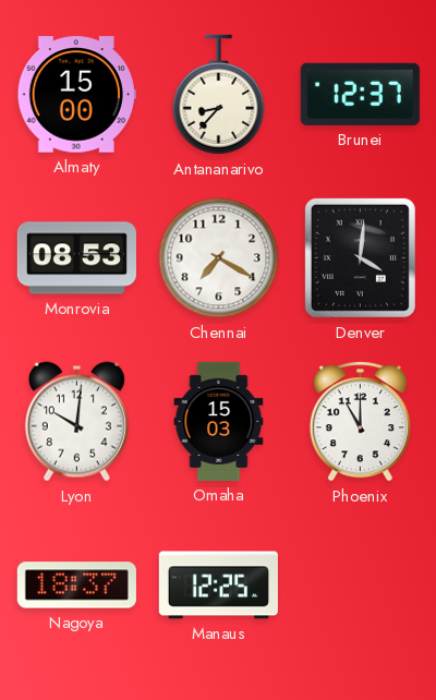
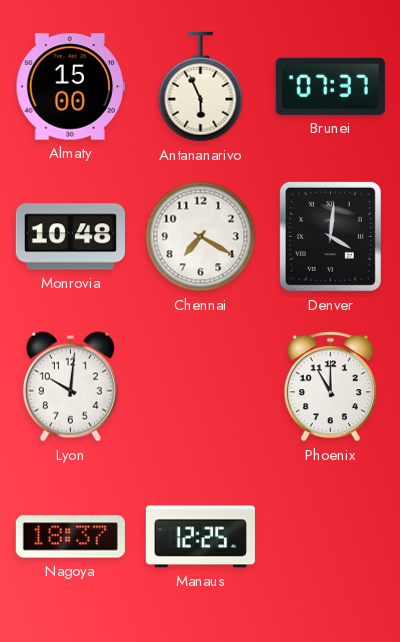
Antananarivo: 8:37 -> 5:56 (201, 87)
Brunei: 12:37 -> 07:37 (330, 86)
Monrovia: 08:53 -> 10:48 (70, 237)
Omaha: 15:03 -> none (219, 421)
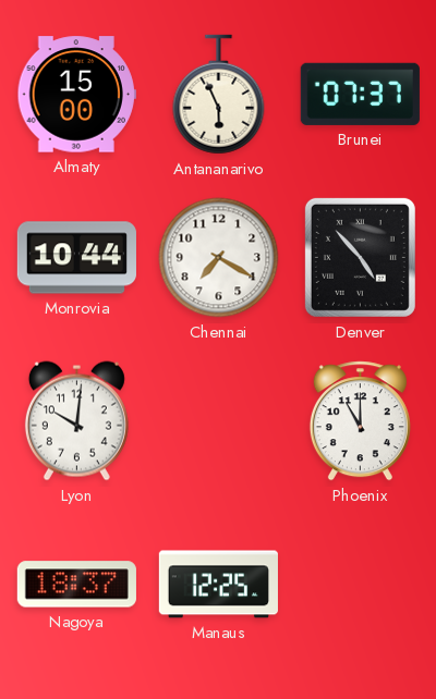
Monrovia: 10:48 -> 10:44 (76, 258)
Denver: 4:01 -> 4:53 (360, 257)
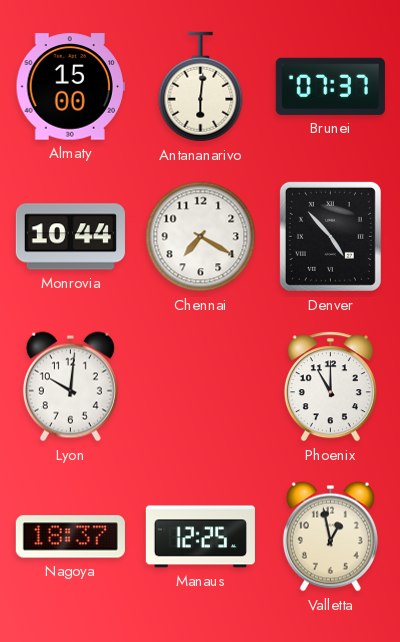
Antananarivo: 5:56 -> 6:01 (201, 87)
Valletta: none -> 12:58 (330, 537)
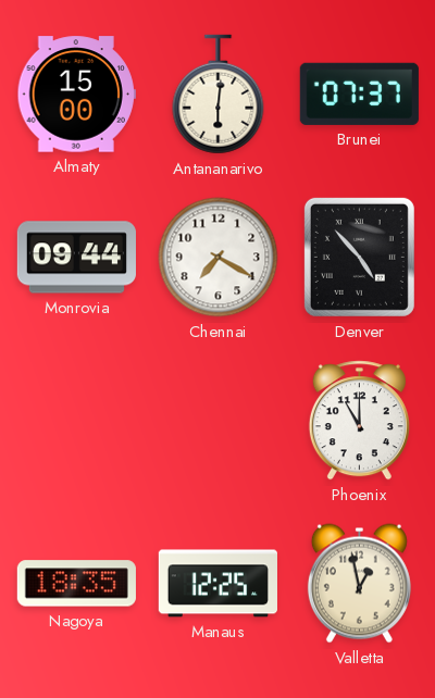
Monrovia: 10:44 -> 09:44 (76, 258)
Lyon: 10:01 -> none (70, 387)
Nagoya: 18:37 -> 18:35 (76, 584)
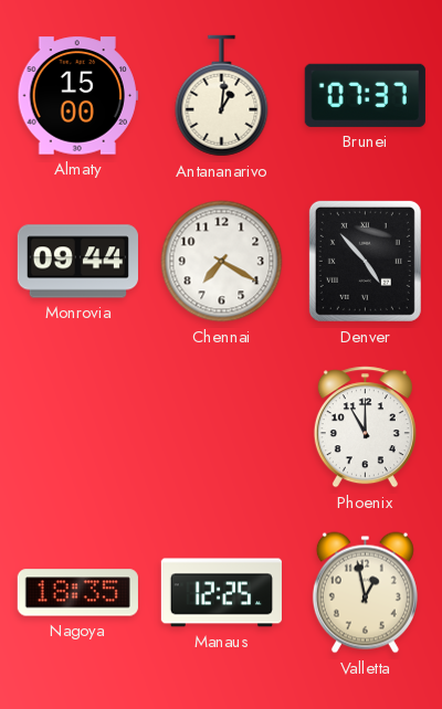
Antananarivo: 6:01 -> 1:01 (222, 96)
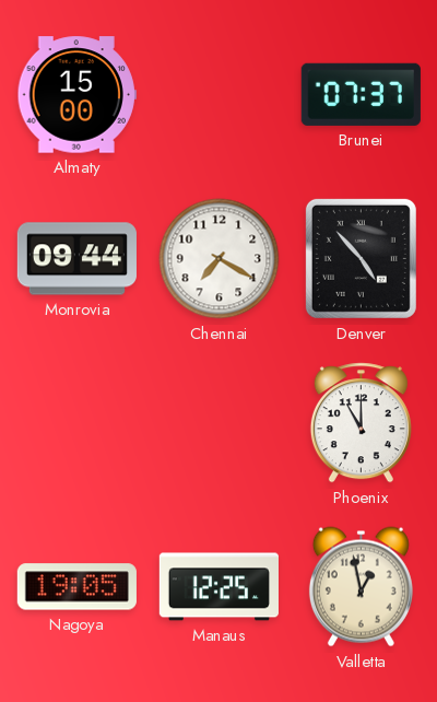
Antananarivo: 1:01 -> none (222, 96)
Nagoya: 18:35 -> 19:05 (76, 587)
